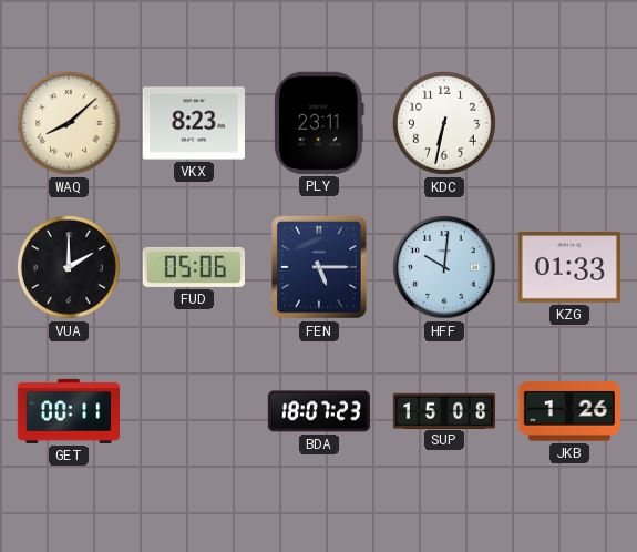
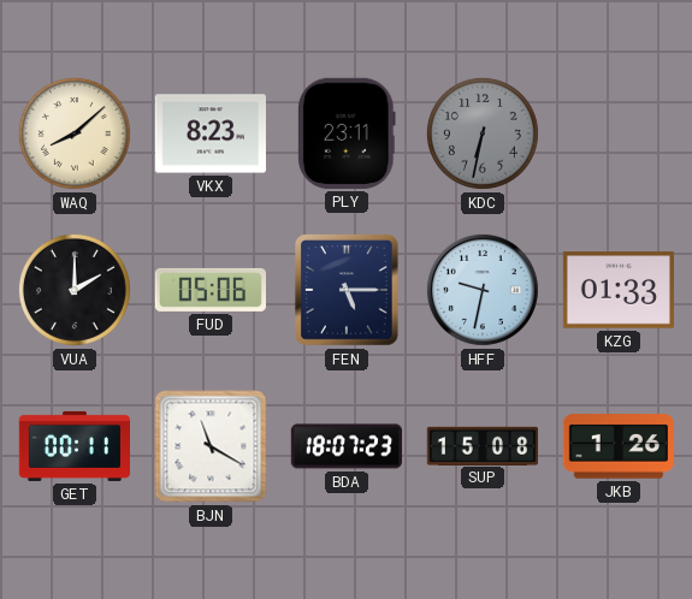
KDC dial: white -> grey (483, 134)
HFF: 10:01 -> 9:32 (483, 290)
BJN: none -> 11:20 (211, 446)
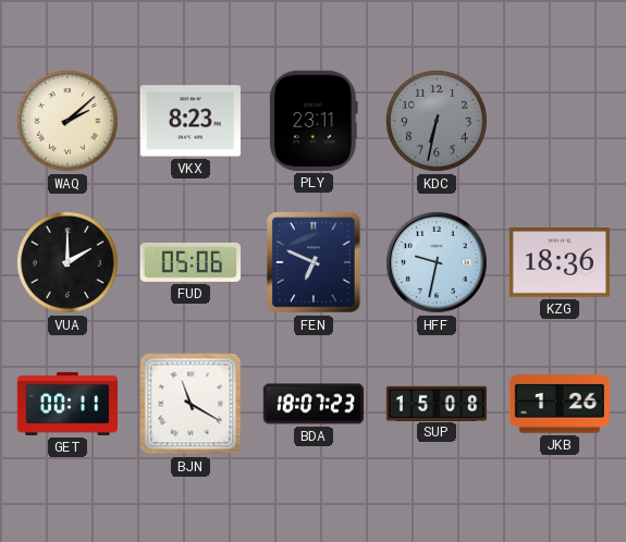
WAQ: 8:08 -> 2:08 (67, 121)
FEN: 5:15 -> 6:49 (315, 262)
KZG: 01:33 -> 18:36 (560, 262)
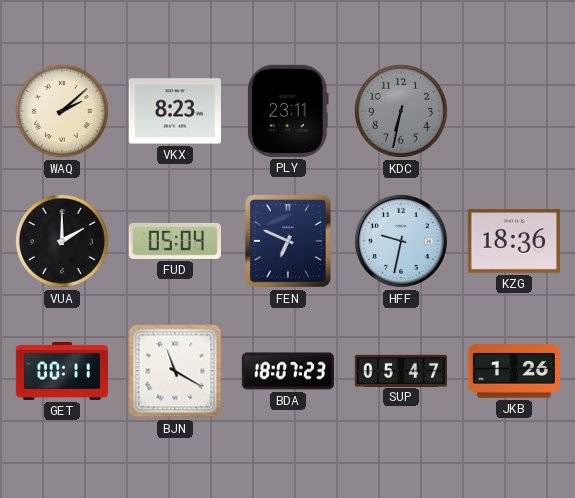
FUD: 05:06 -> 05:04 (174, 241)
SUP: 15:08 -> 05:47 (400, 370)
